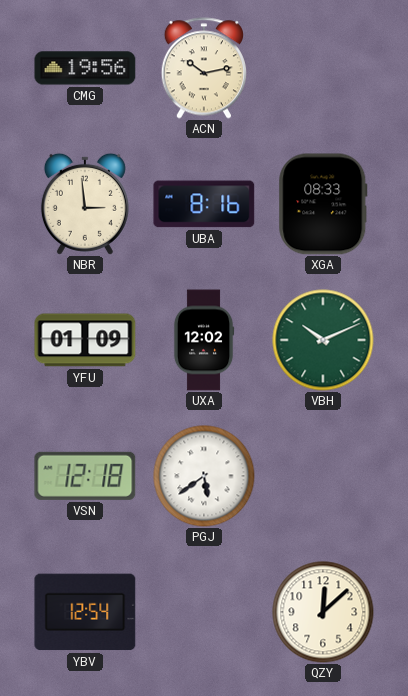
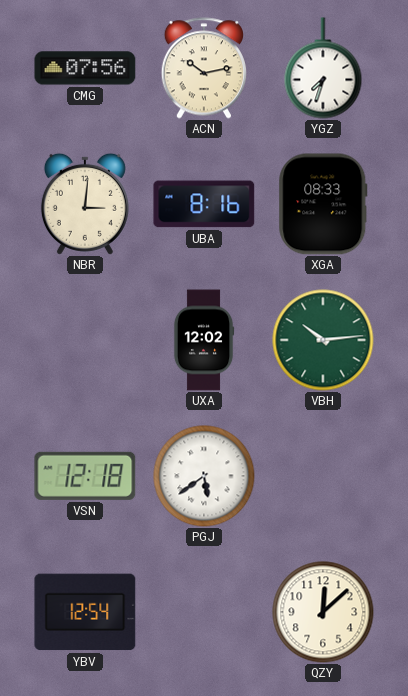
CMG: 19:56 -> 07:56 (85, 68)
YGZ: none -> 7:33 (323, 68)
NBR: 2:59 -> 3:01 (85, 204)
YFU: 01:09 -> none (85, 340)
VBH: 10:11 -> 10:14 (323, 340)
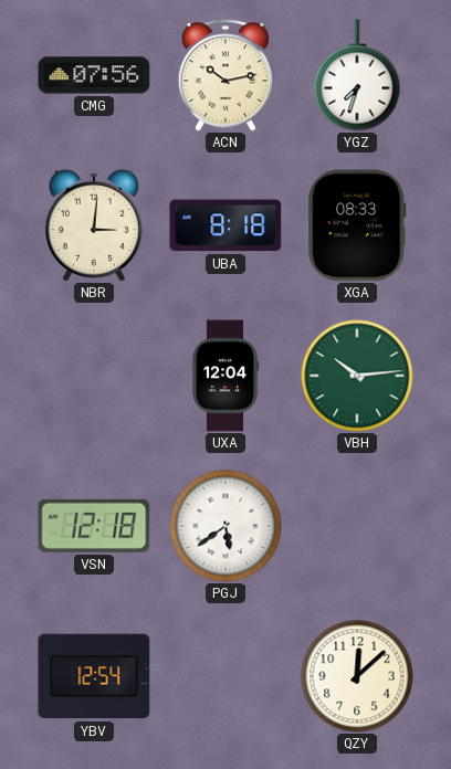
UBA: 8:16 -> 8:18 (225, 225)
UXA: 12:02 -> 12:04 (225, 376)
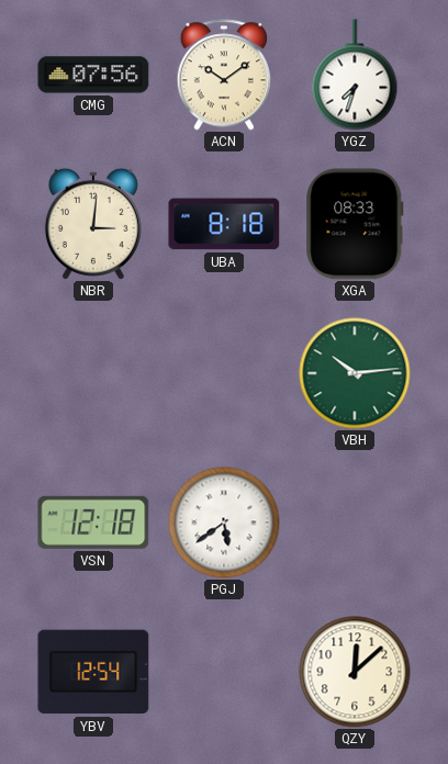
ACN: 10:13 -> 10:09 (223, 75)
UXA: 12:04 -> none (225, 376)
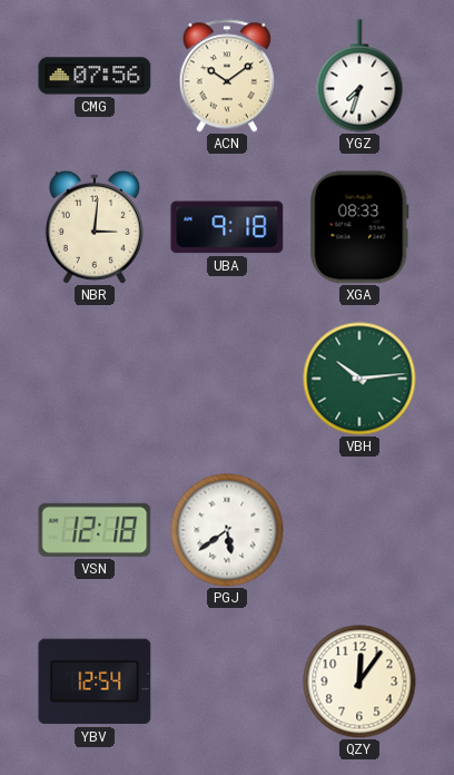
UBA: 8:18 -> 9:18 (227, 227)
QZY: 12:08 -> 12:06 (359, 681)
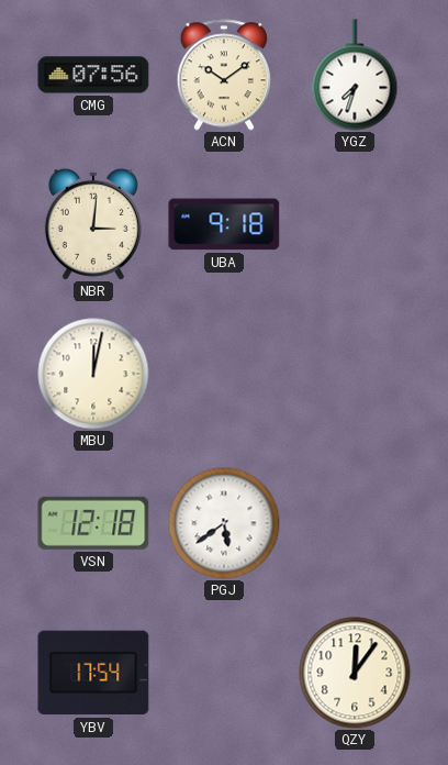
XGA: 08:33 -> none (359, 227)
MBU: none -> 12:02 (93, 374)
VBH: 10:14 -> none (359, 379)
YBV: 12:54 -> 17:54 (93, 673)
